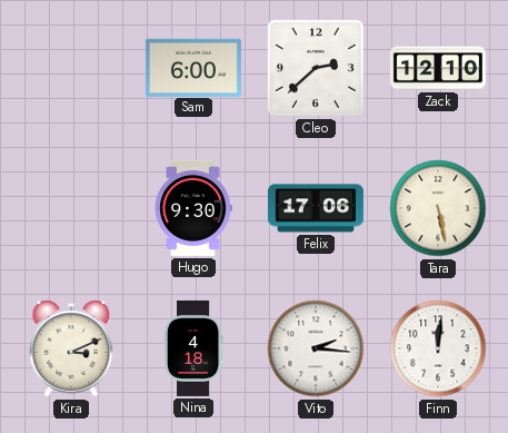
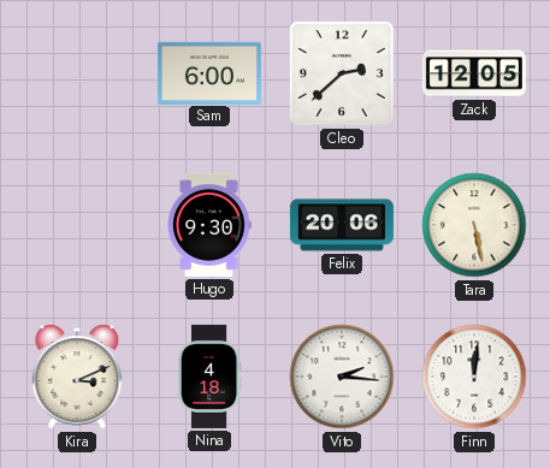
Zack: 12:10 -> 12:05 (474, 73)
Felix: 17:06 -> 20:06 (342, 225)
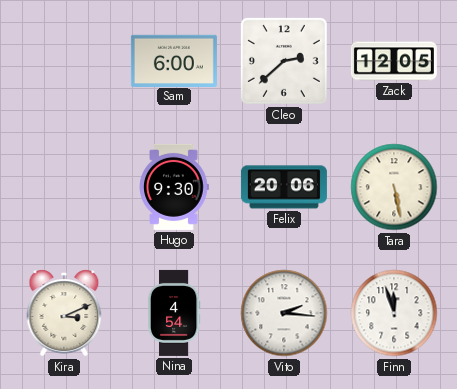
Nina: 4:18 -> 4:54 (174, 313)
Finn: 12:01 -> 11:57 (394, 313)
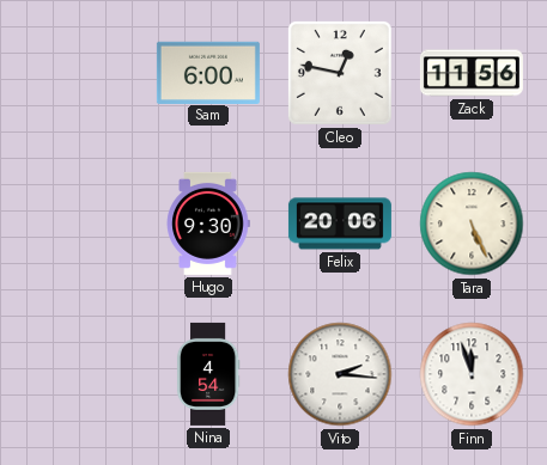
Cleo: 2:38 -> 12:47 (340, 73)
Zack: 12:05 -> 11:56 (472, 73)
Tara: 5:28 -> 5:26 (472, 224)
Kira: 3:11 -> none (64, 313)
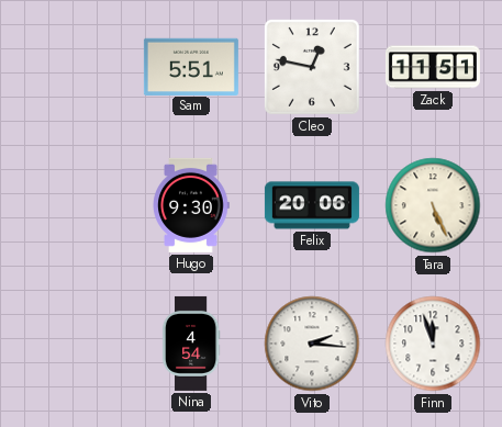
Sam: 6:00 -> 5:51 (191, 66)
Zack: 11:56 -> 11:51 (433, 67)
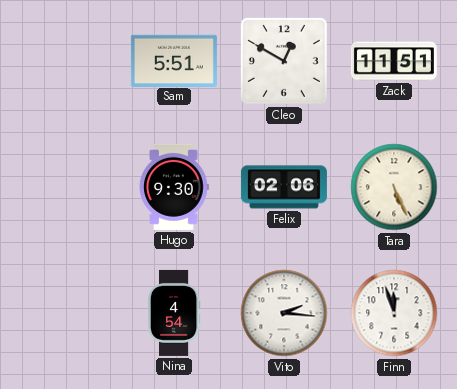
Cleo: 12:47 -> 12:50 (284, 61)
Felix: 20:06 -> 02:06 (284, 187)
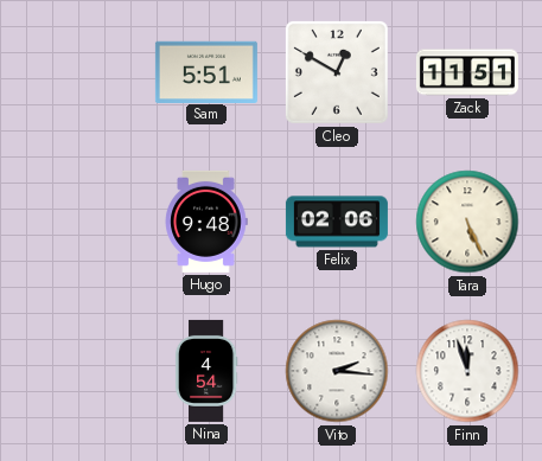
Hugo: 9:30 -> 9:48 (206, 222)
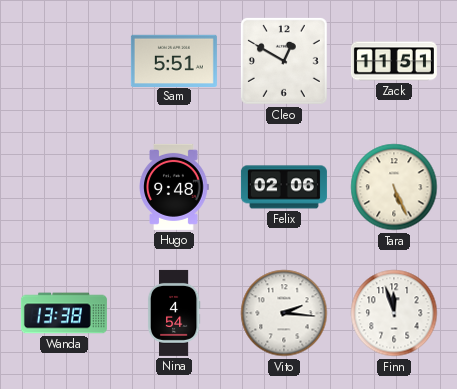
Wanda: none -> 13:38 (64, 313)
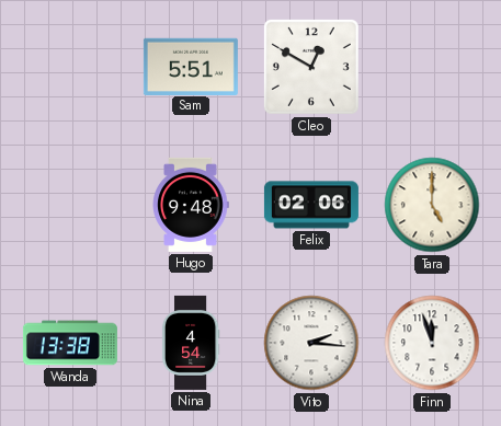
Zack: 11:51 -> none (394, 61)
Tara: 5:26 -> 5:00 (432, 205)
